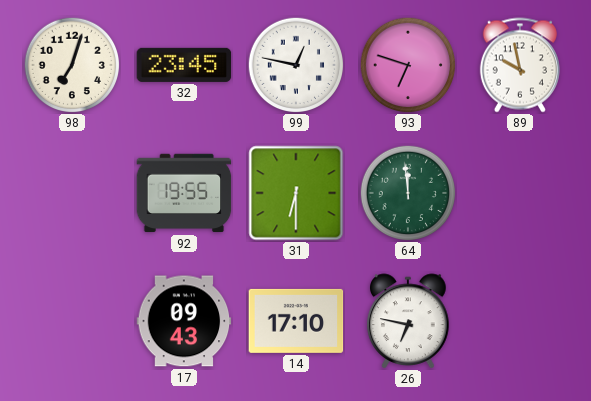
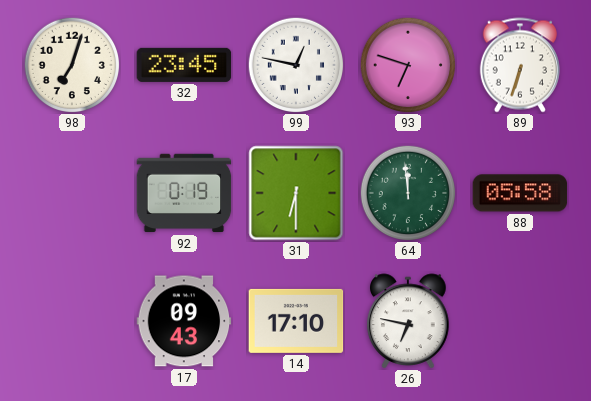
89: 9:58 -> 6:33 (520, 65)
92: 19:55 -> 0:19 (184, 193)
88: none -> 05:58 (520, 193)
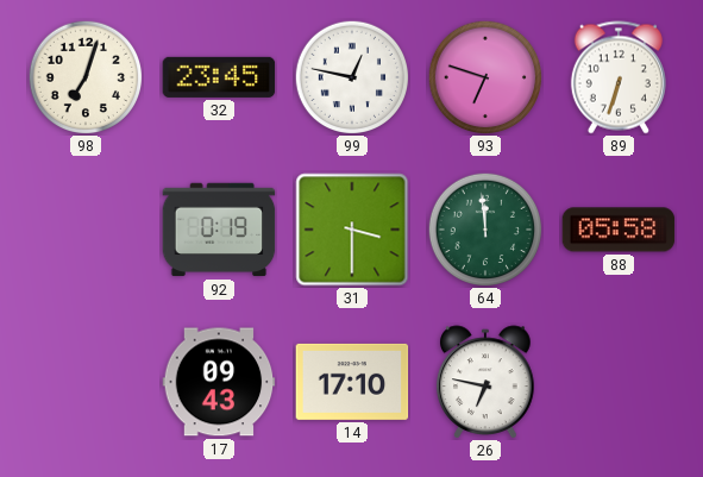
31: 6:30 -> 3:30 (352, 230)
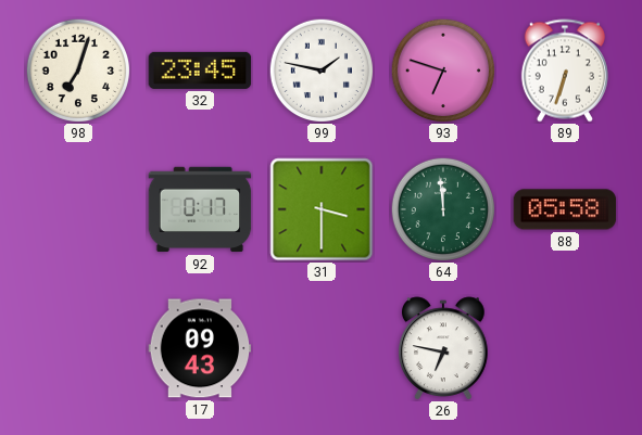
99: 12:47 -> 1:47 (322, 71)
92: 0:19 -> 0:17 (200, 209)
14: 17:10 -> none (352, 382)
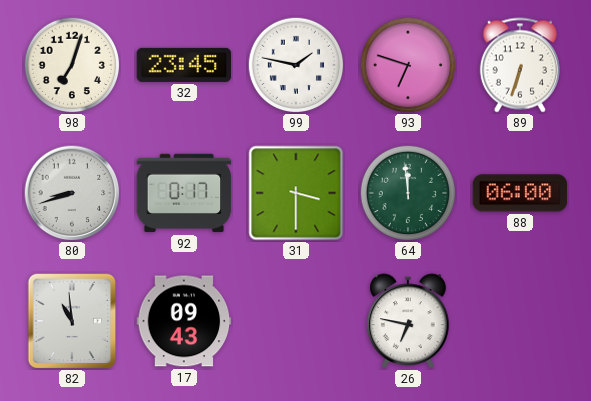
80: none -> 8:42 (72, 193)
88: 05:58 -> 06:00 (520, 193)
82: none -> 10:59 (72, 321)
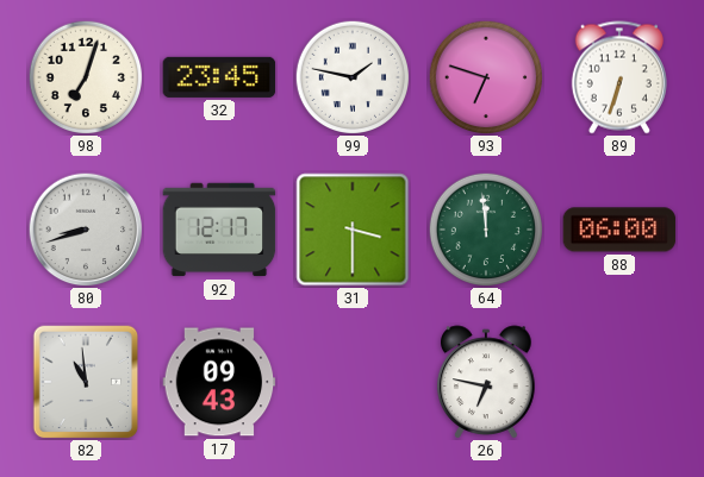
92: 0:17 -> 12:17 (219, 230)
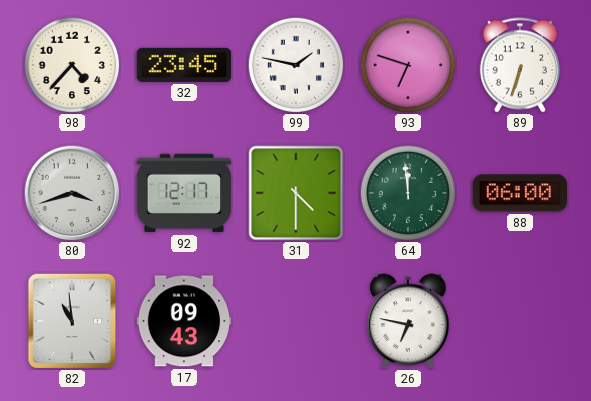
98: 7:03 -> 4:37 (72, 65)
80: 8:42 -> 3:42 (72, 193)
31: 3:30 -> 4:30 (296, 193)
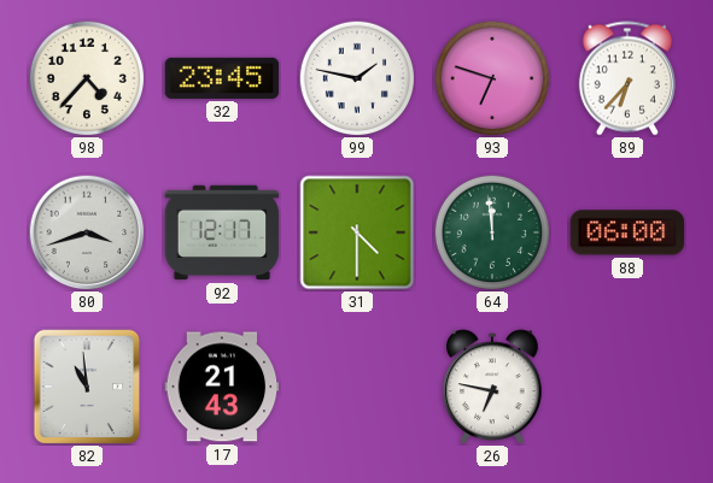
89: 6:33 -> 6:37 (627, 78)
17: 09:43 -> 21:43 (222, 387)
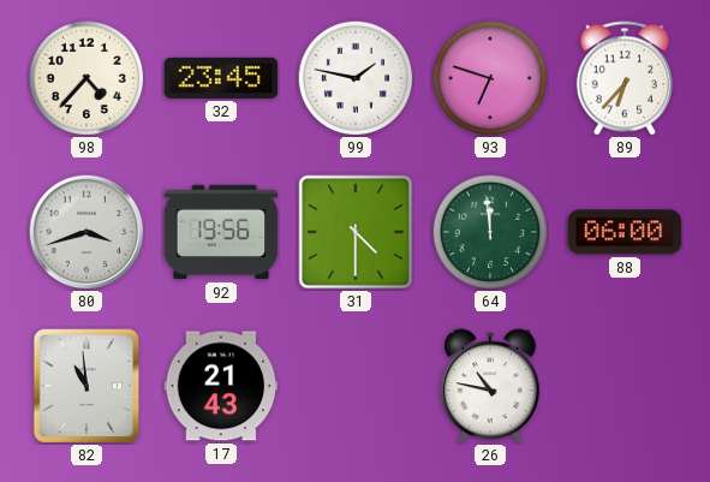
92: 12:17 -> 19:56 (221, 232)
26: 6:47 -> 10:47 (490, 386)
